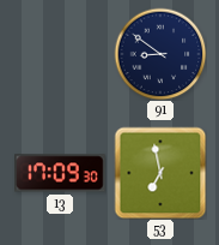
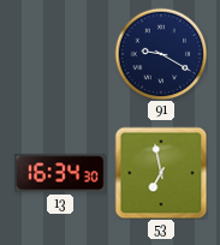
91: 8:51 -> 9:20 (161, 54)
13: 17:09 -> 16:34 (60, 173)
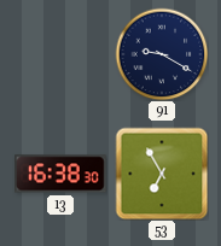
13: 16:34 -> 16:38 (60, 174)
53: 6:58 -> 6:55 (162, 174)
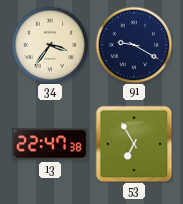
34: none -> 3:36 (50, 45)
13: 16:38 -> 22:47 (50, 144)
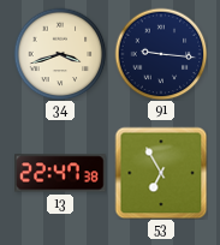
34: 3:36 -> 3:42 (60, 54)
91: 9:20 -> 9:16 (161, 54)
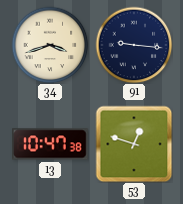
13: 22:47 -> 10:47 (50, 144)
53: 6:55 -> 12:48 (134, 144)
